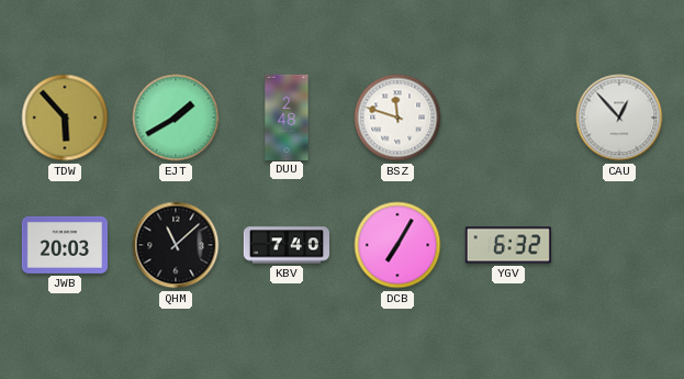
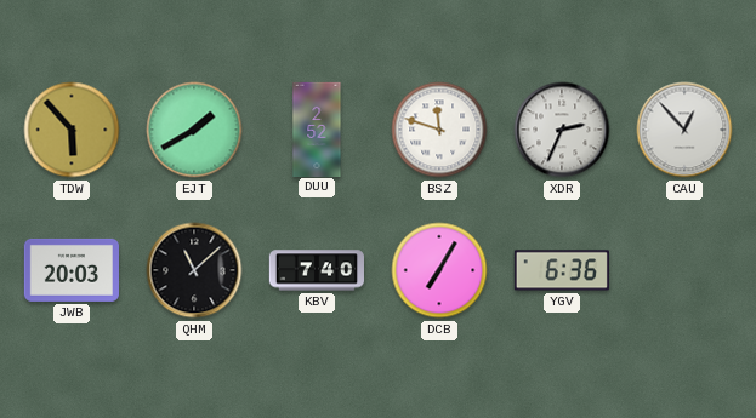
DUU: 2:48 -> 2:52 (317, 128)
XDR: none -> 2:34 (562, 130)
YGV: 6:32 -> 6:36 (562, 270)
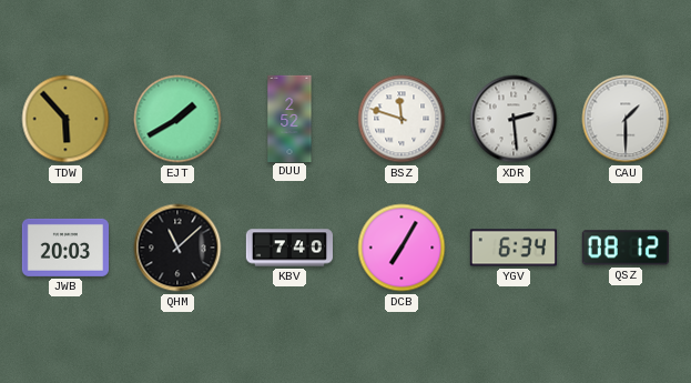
XDR: 2:34 -> 2:29 (514, 119)
CAU: 12:53 -> 1:30 (626, 119)
YGV: 6:36 -> 6:34 (514, 248)
QSZ: none -> 08:12 (626, 248)
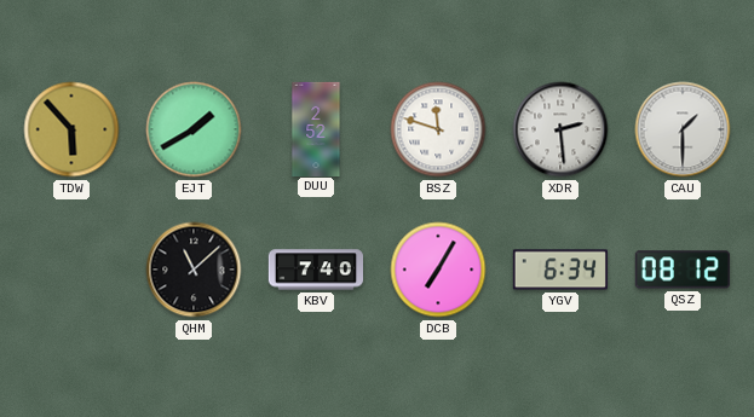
JWB: 20:03 -> none (64, 248)
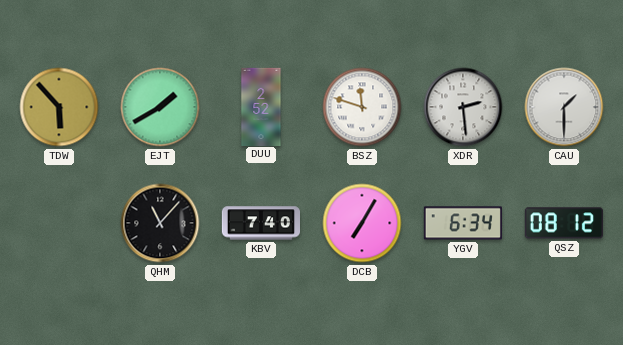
QHM: 11:08 -> 11:07 (160, 223)
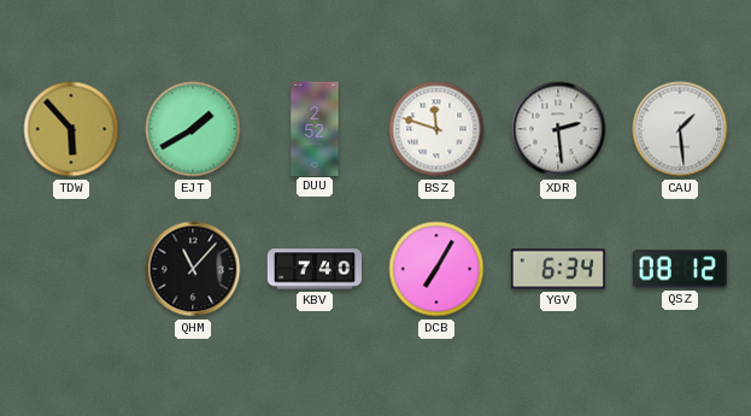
CAU: 1:30 -> 1:29 (680, 129)
